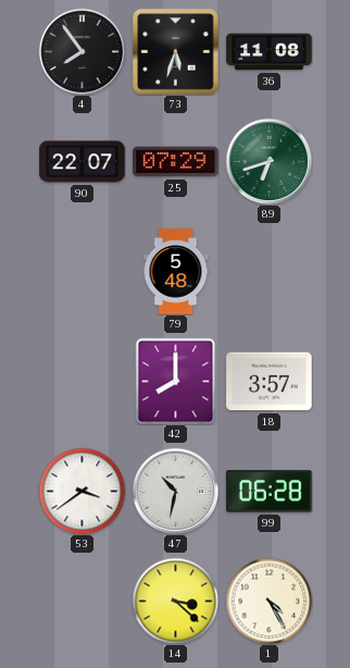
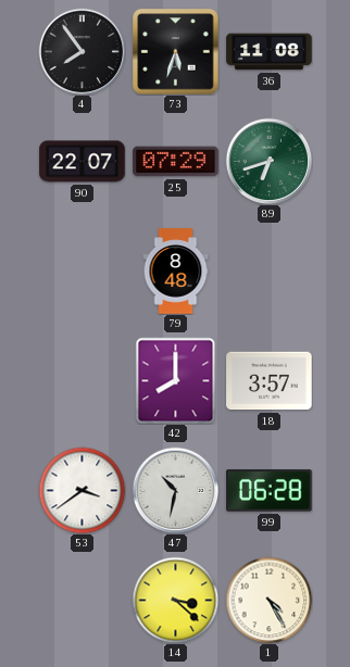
79: 5:48 -> 8:48 (176, 272)
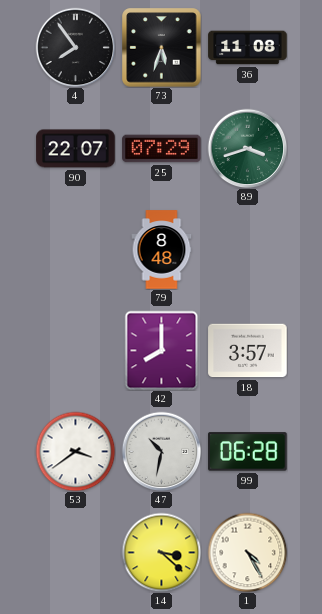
89: 6:42 -> 3:42 (247, 148)
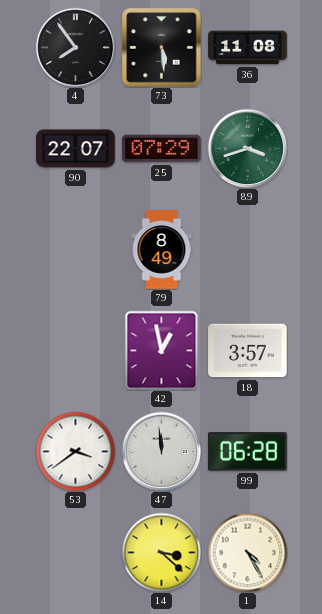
73: 5:33 -> 5:29 (162, 48)
79: 8:48 -> 8:49 (162, 250)
42: 8:00 -> 12:58 (162, 350)
47: 10:32 -> 11:59 (161, 451)
